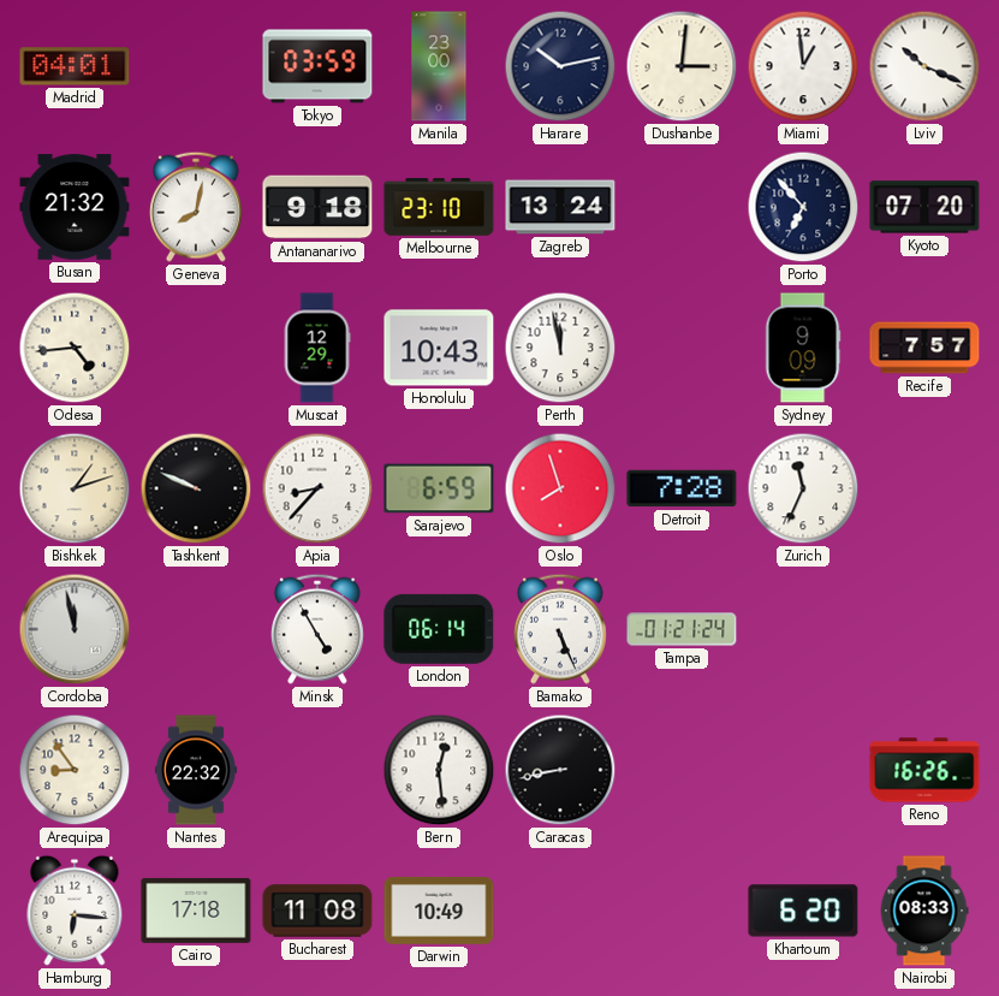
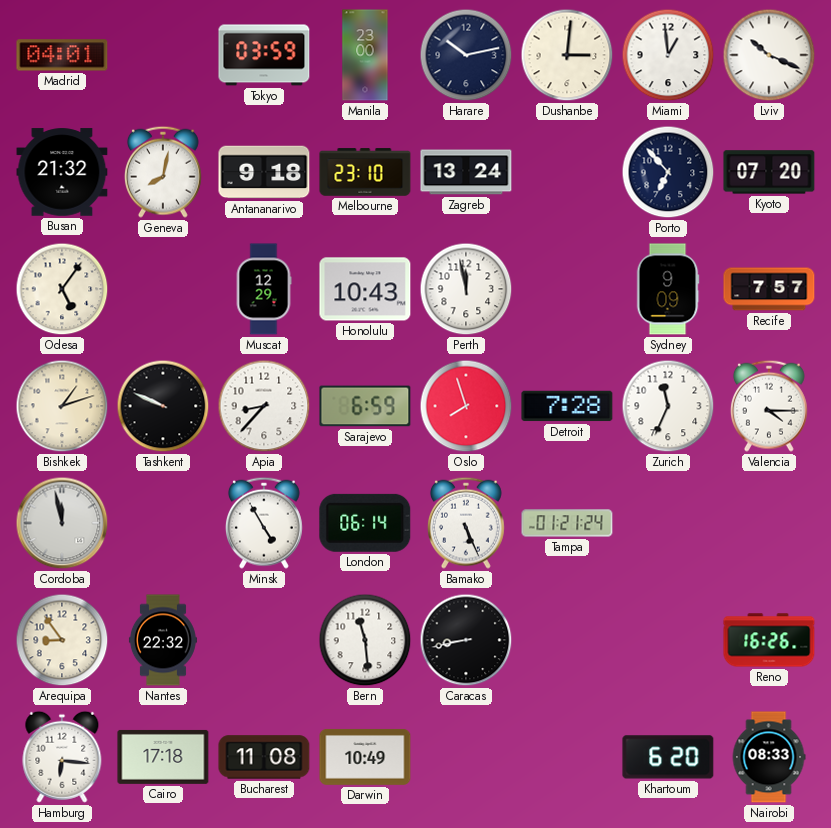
Odesa: 4:44 -> 5:06 (62, 289)
Valencia: none -> 4:15 (769, 406)
Bern: 12:29 -> 11:29 (365, 640)
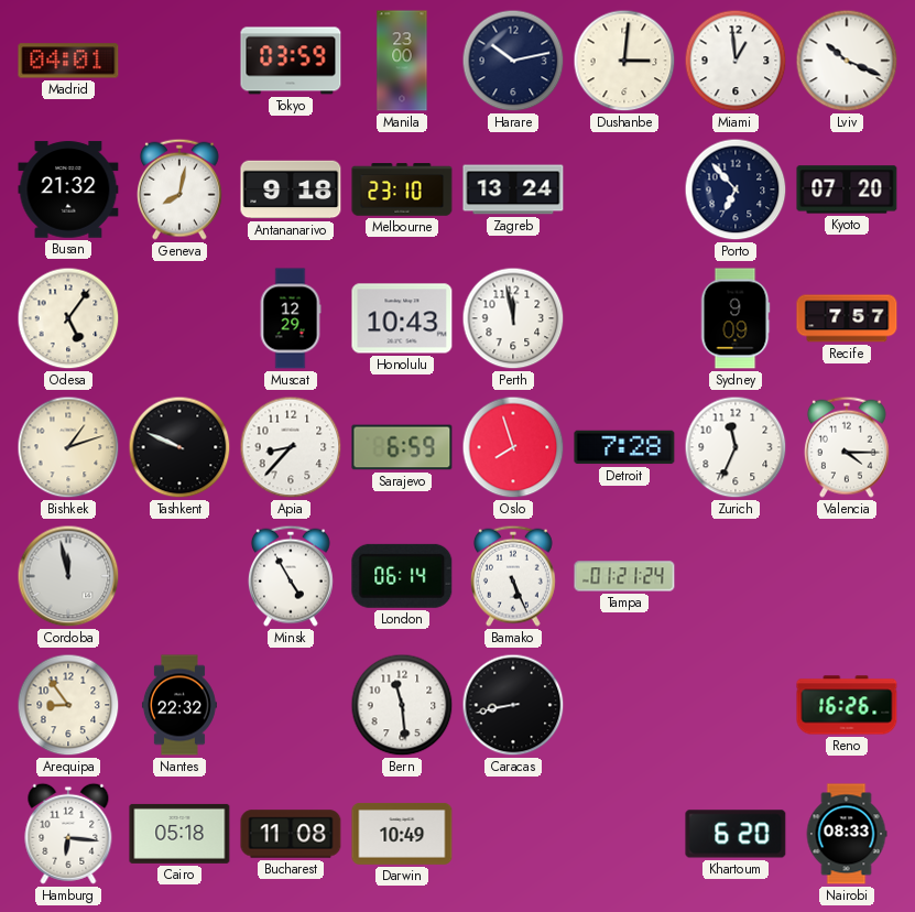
Cairo: 17:18 -> 05:18 (179, 834)
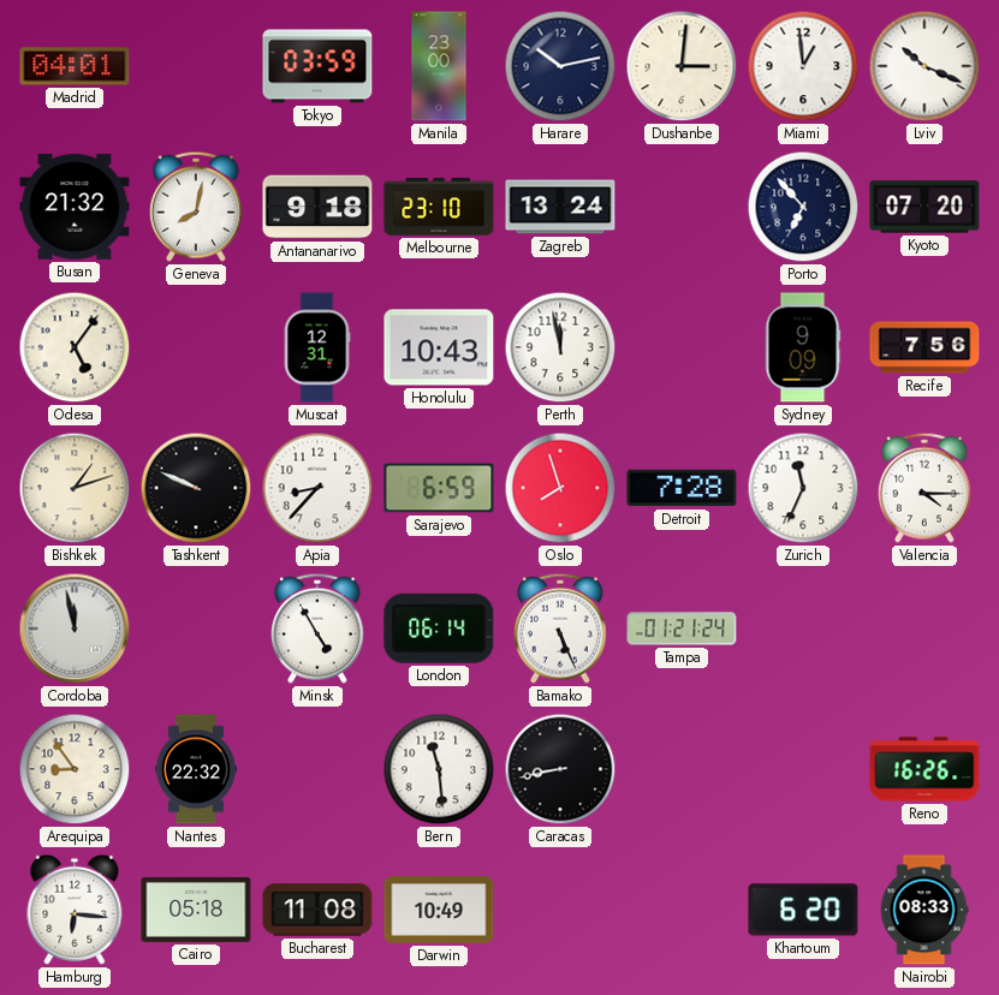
Muscat: 12:29 -> 12:31 (317, 347)
Recife: 7:57 -> 7:56 (924, 347)
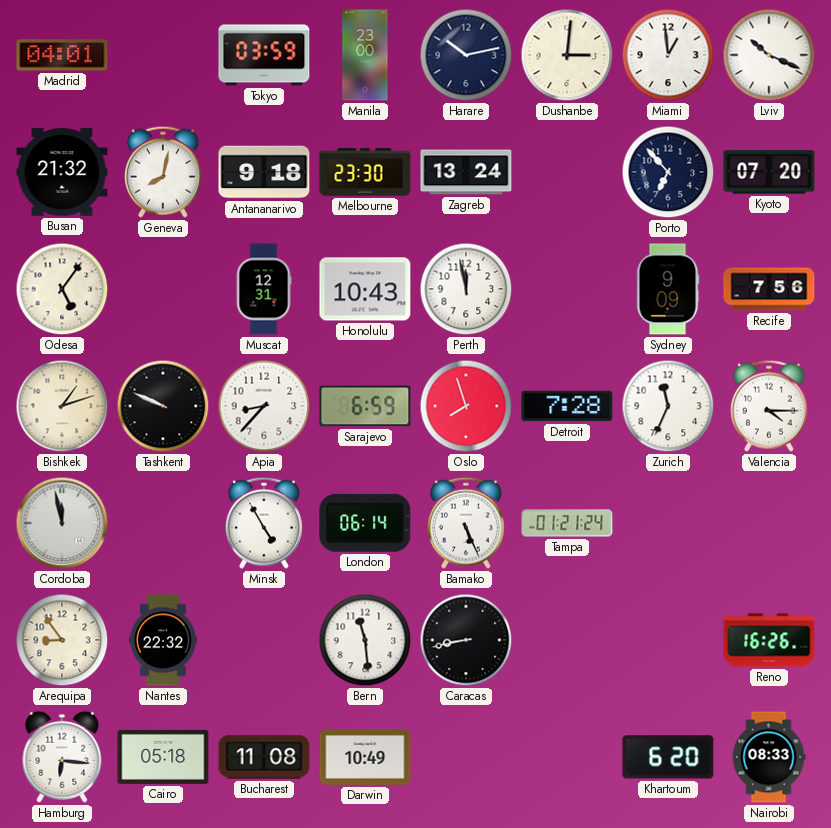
Melbourne: 23:10 -> 23:30 (365, 172)
